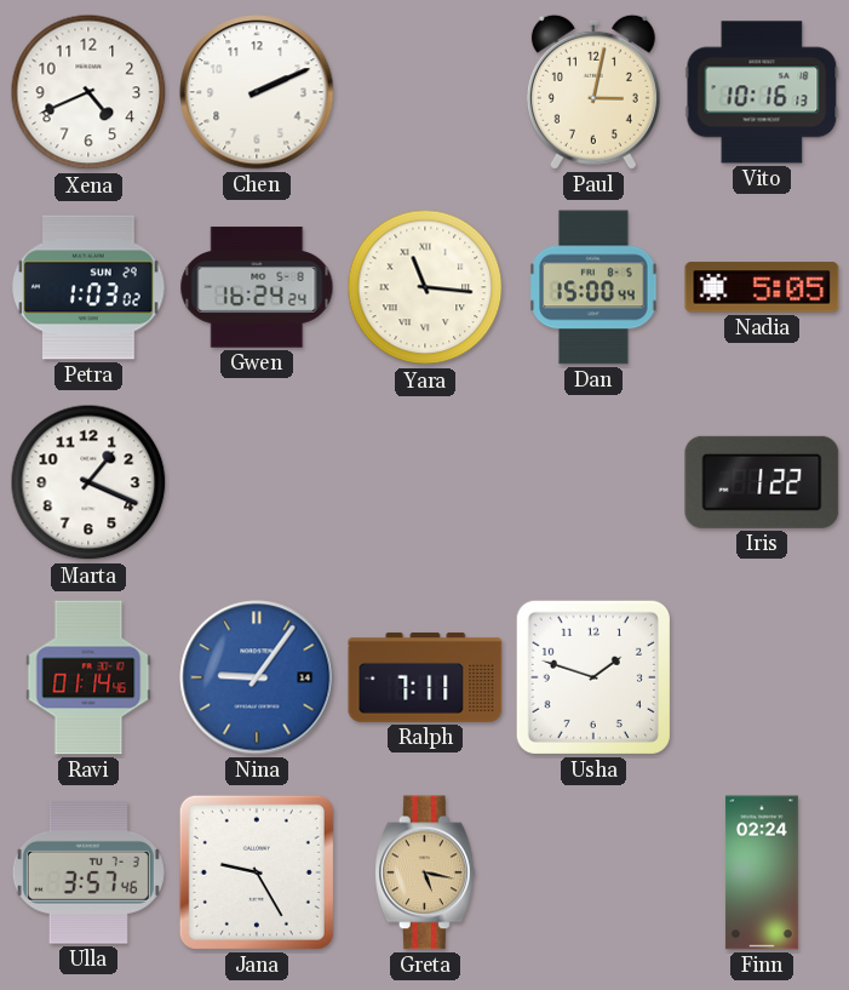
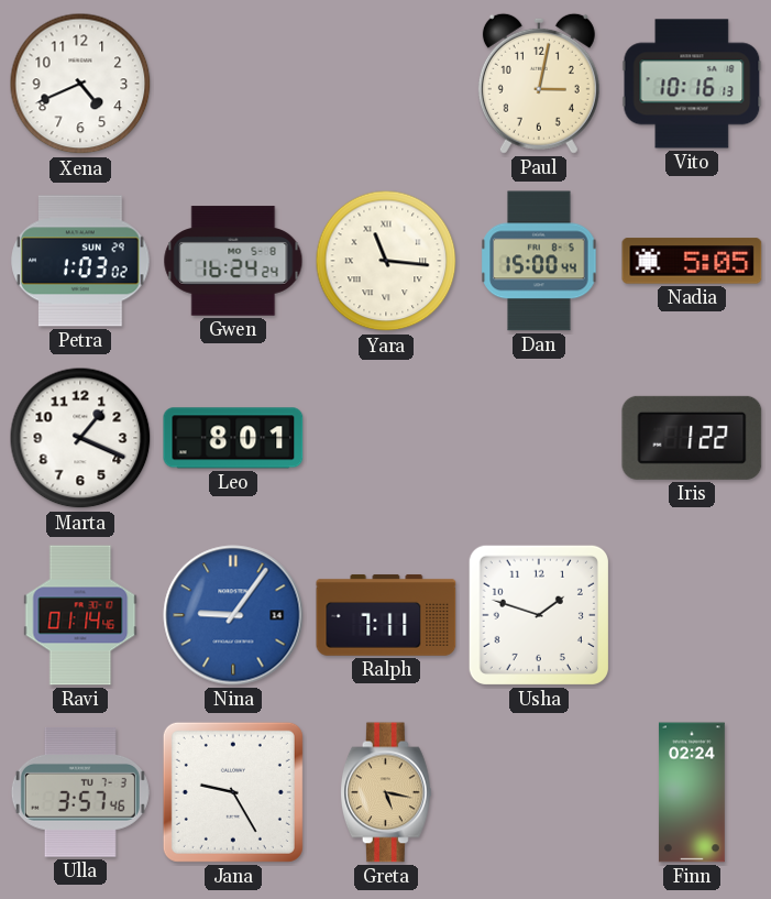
Chen: 2:11 -> none (257, 92)
Leo: none -> 8:01 (233, 438)
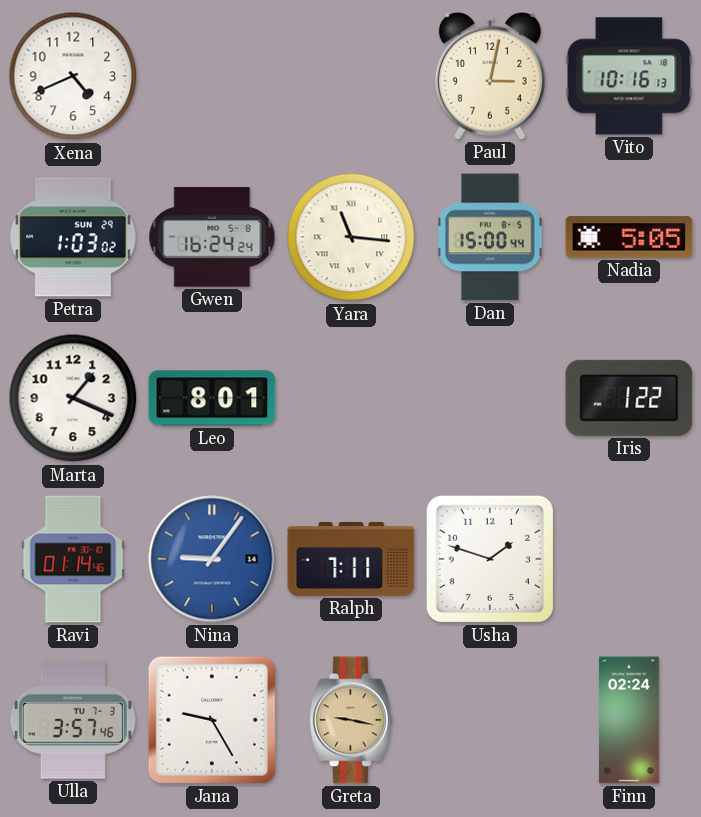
Greta: 5:17 -> 9:17 (351, 720)
